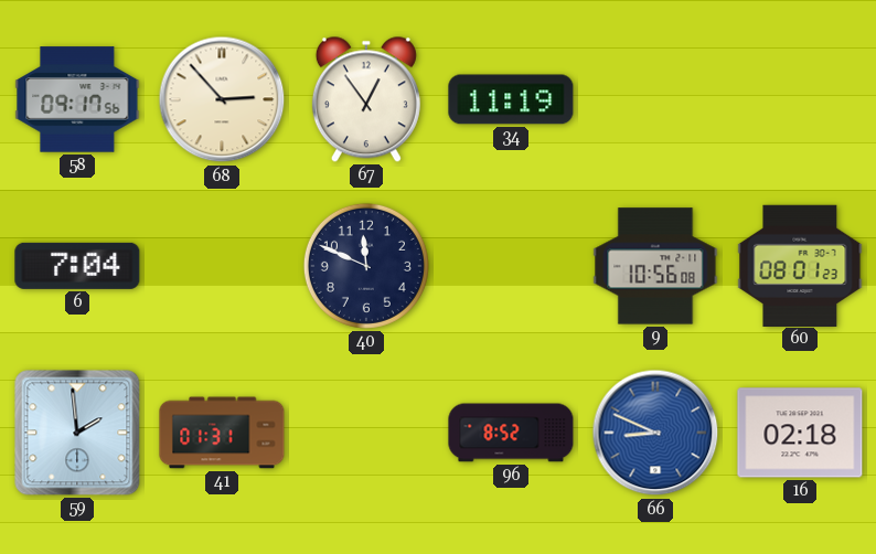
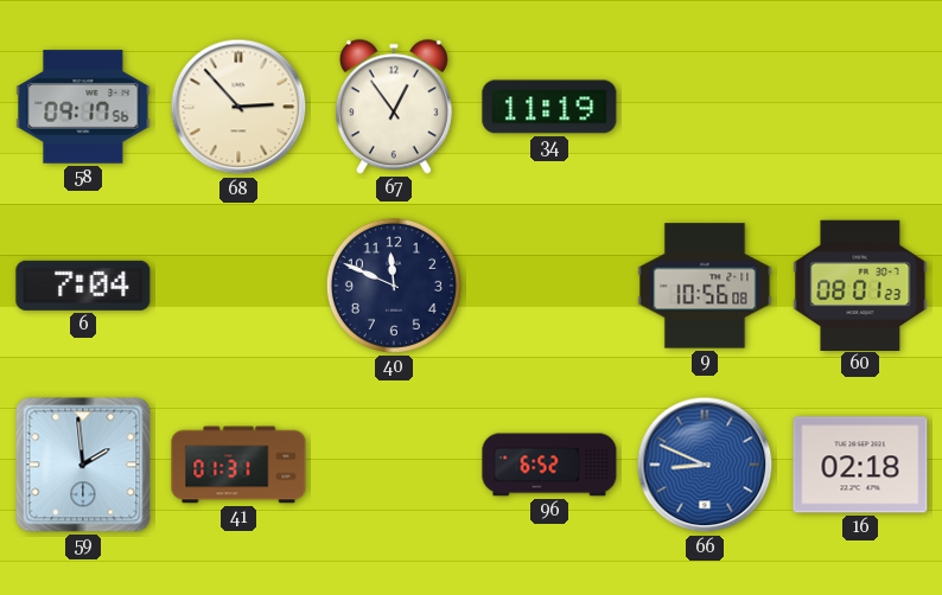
96: 8:52 -> 6:52 (549, 465)
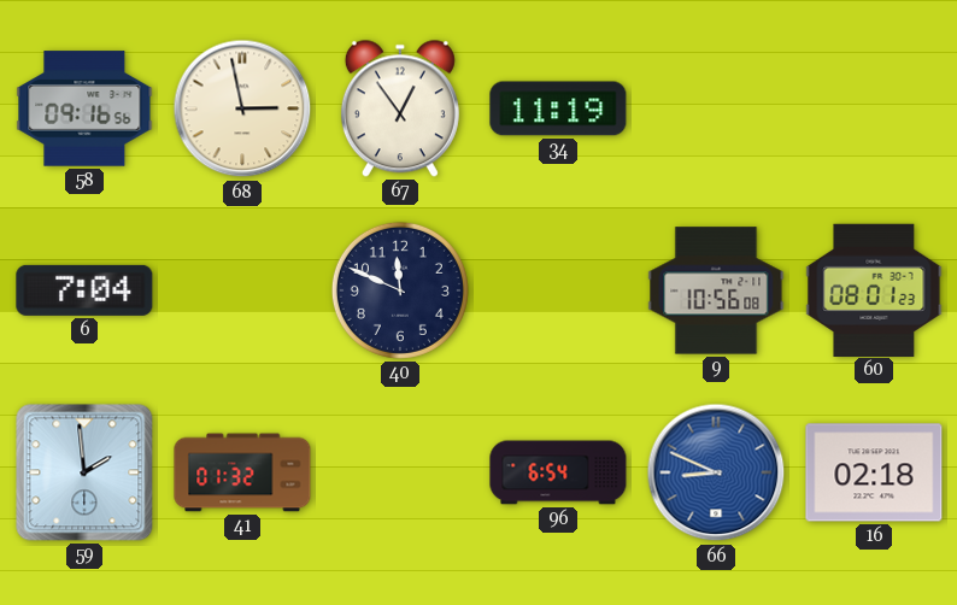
58: 09:17 -> 09:16 (84, 108)
68: 2:53 -> 2:58 (242, 108)
41: 01:31 -> 01:32 (242, 472)
96: 6:52 -> 6:54 (558, 472)
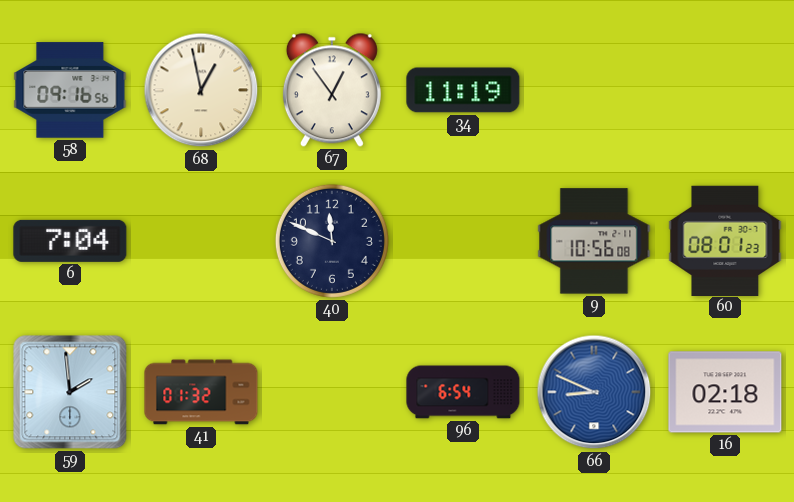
68: 2:58 -> 12:58 (201, 90)
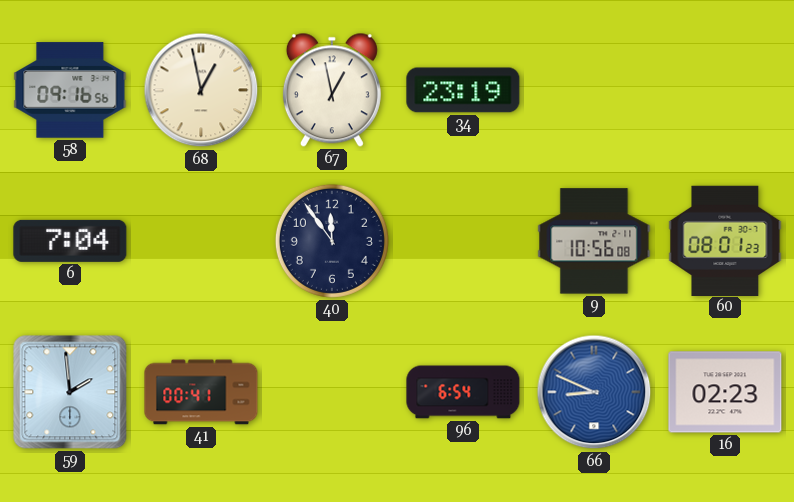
67: 12:54 -> 12:58 (332, 90)
34: 11:19 -> 23:19 (463, 90)
40: 11:49 -> 11:54 (332, 241)
41: 01:32 -> 00:41 (201, 392)
16: 02:18 -> 02:23 (725, 392)
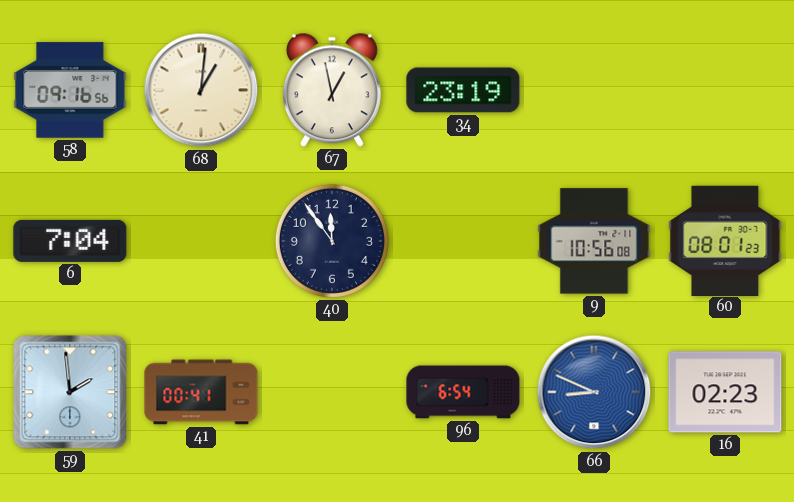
68: 12:58 -> 1:01 (201, 90)
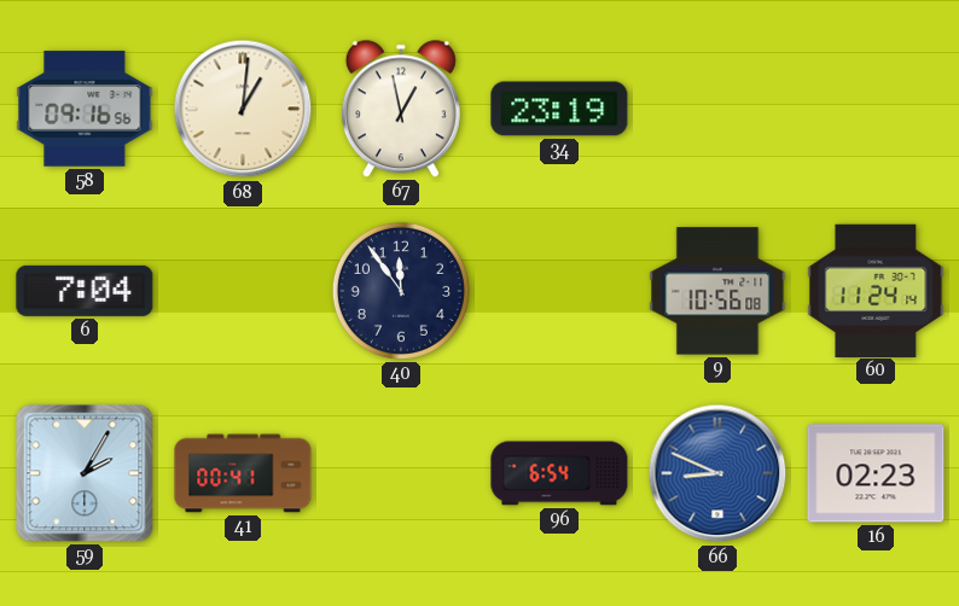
60: 08:01 -> 11:24 (876, 290)
59: 1:59 -> 2:05 (85, 473)
